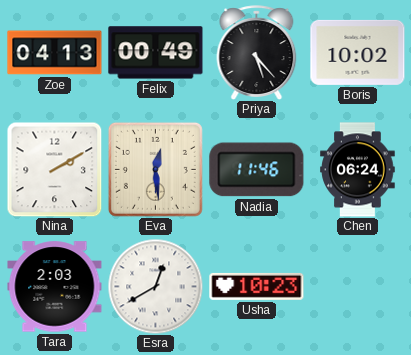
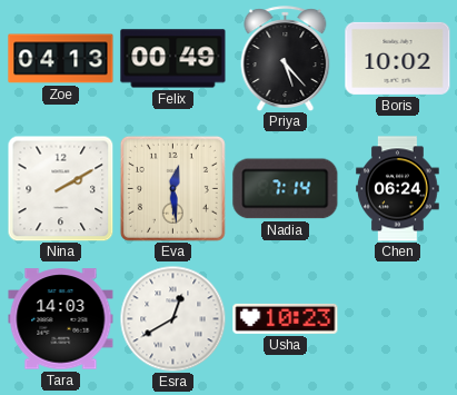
Nadia: 11:46 -> 7:14 (286, 189)
Tara: 2:03 -> 14:03 (61, 319)
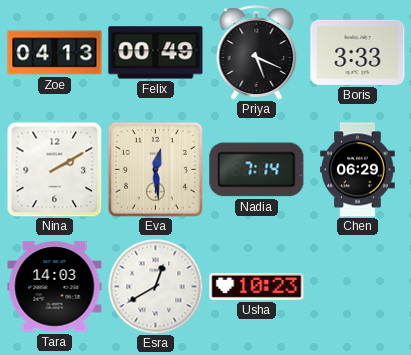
Priya: 5:23 -> 5:19 (257, 52)
Boris: 10:02 -> 3:33 (358, 52)
Chen: 06:24 -> 06:29 (358, 170)
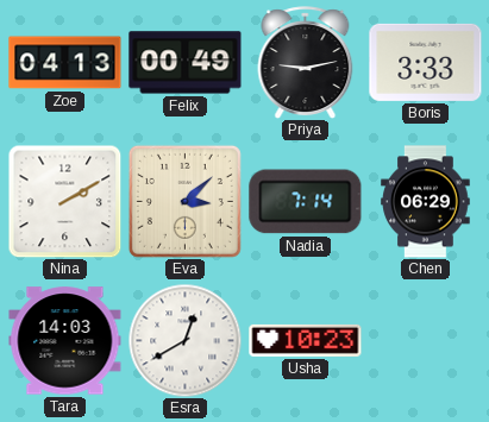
Priya: 5:19 -> 9:13 (306, 62)
Eva: 12:29 -> 3:08 (184, 201)
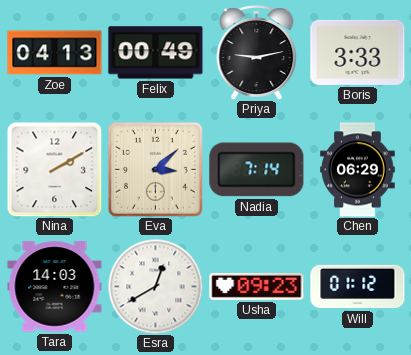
Usha: 10:23 -> 09:23 (257, 286)
Will: none -> 01:12 (358, 287)
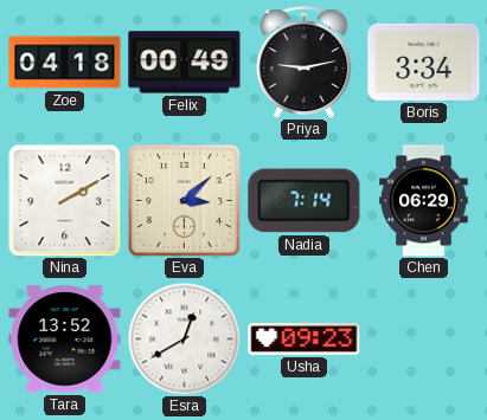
Zoe: 04:13 -> 04:18 (65, 63)
Boris: 3:33 -> 3:34 (424, 62)
Tara: 14:03 -> 13:52 (65, 340)
Will: 01:12 -> none (358, 287)
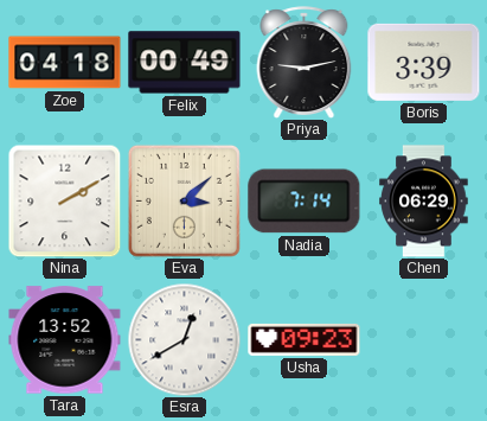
Boris: 3:34 -> 3:39 (424, 62)
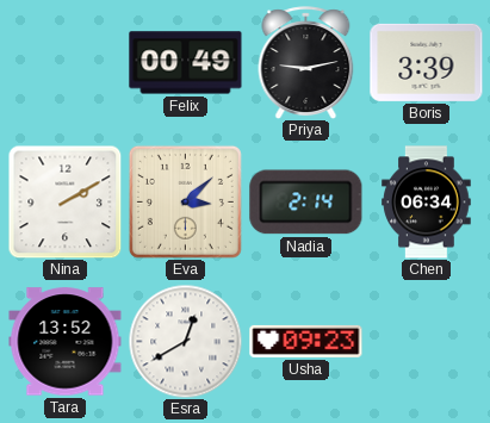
Zoe: 04:18 -> none (65, 63)
Nadia: 7:14 -> 2:14 (306, 203)
Chen: 06:29 -> 06:34 (427, 203)
